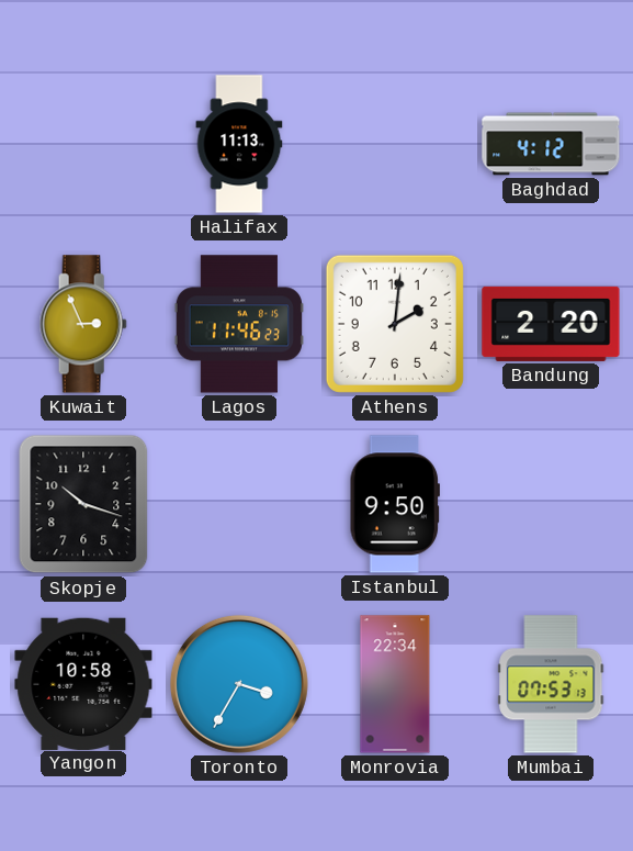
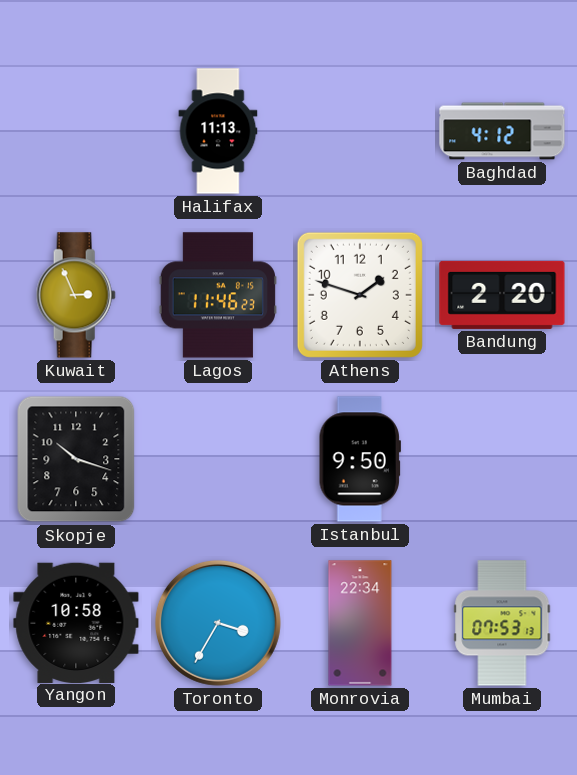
Athens: 2:01 -> 1:48 (360, 295)
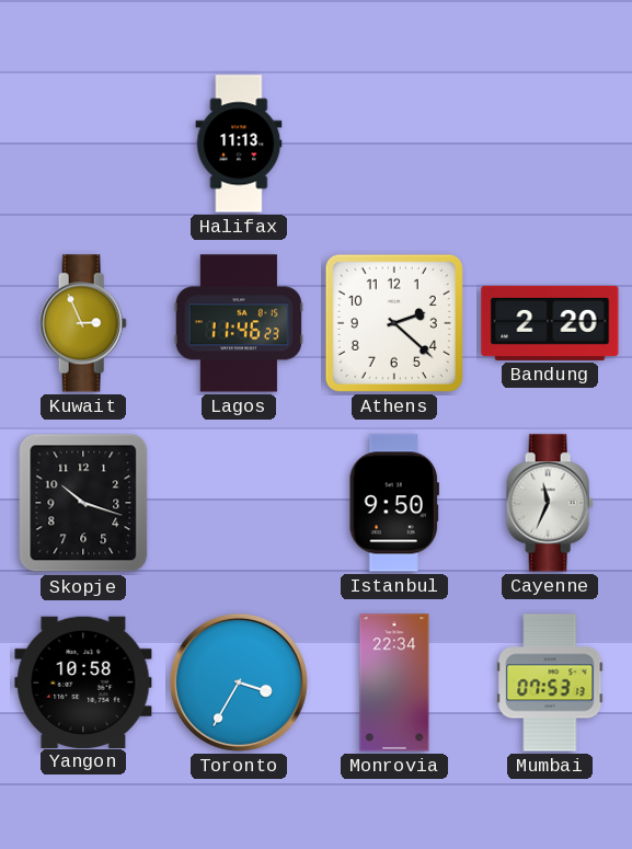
Baghdad: 4:12 -> none (502, 131)
Athens: 1:48 -> 2:22 (394, 323)
Cayenne: none -> 11:34 (550, 503)
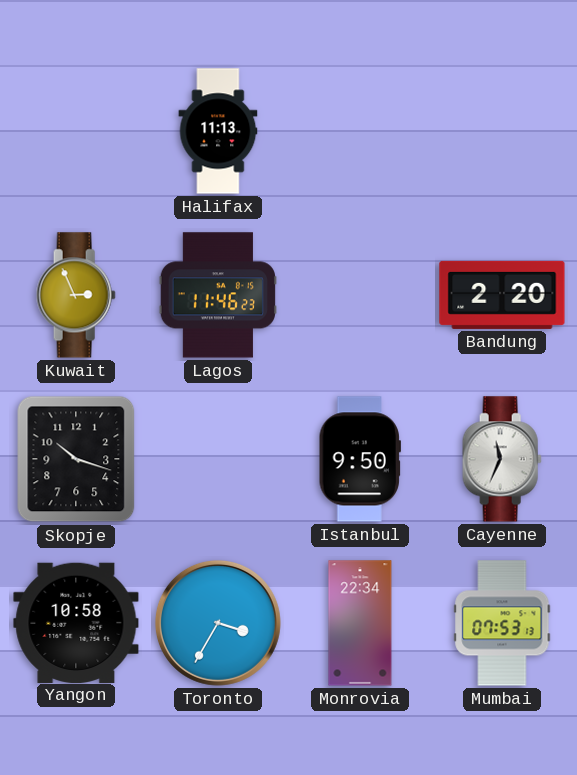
Athens: 2:22 -> none (394, 323)
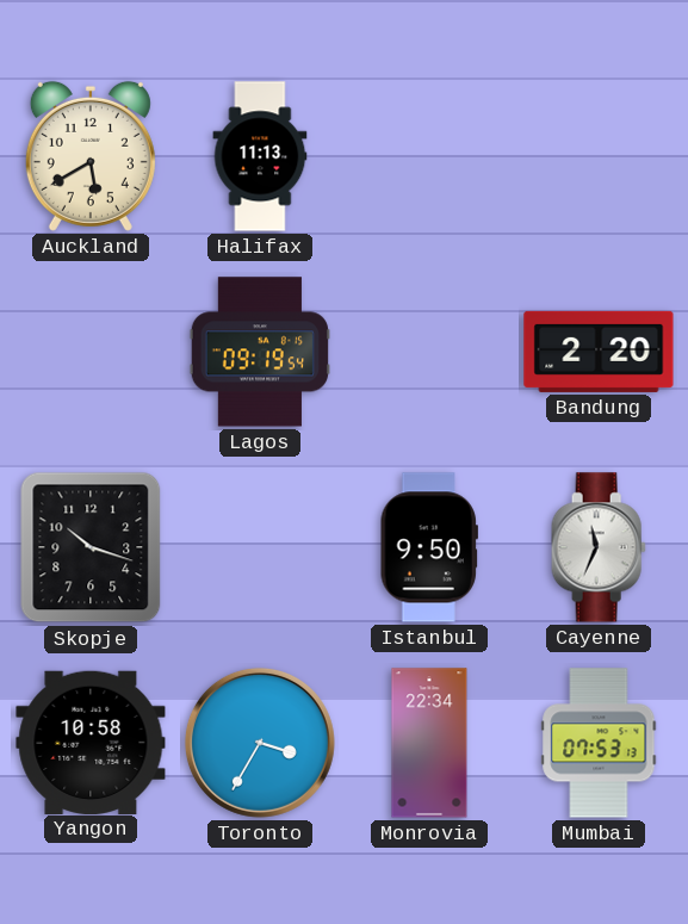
Auckland: none -> 5:40 (91, 156)
Kuwait: 2:56 -> none (76, 295)
Lagos: 11:46 -> 09:19 (260, 352)
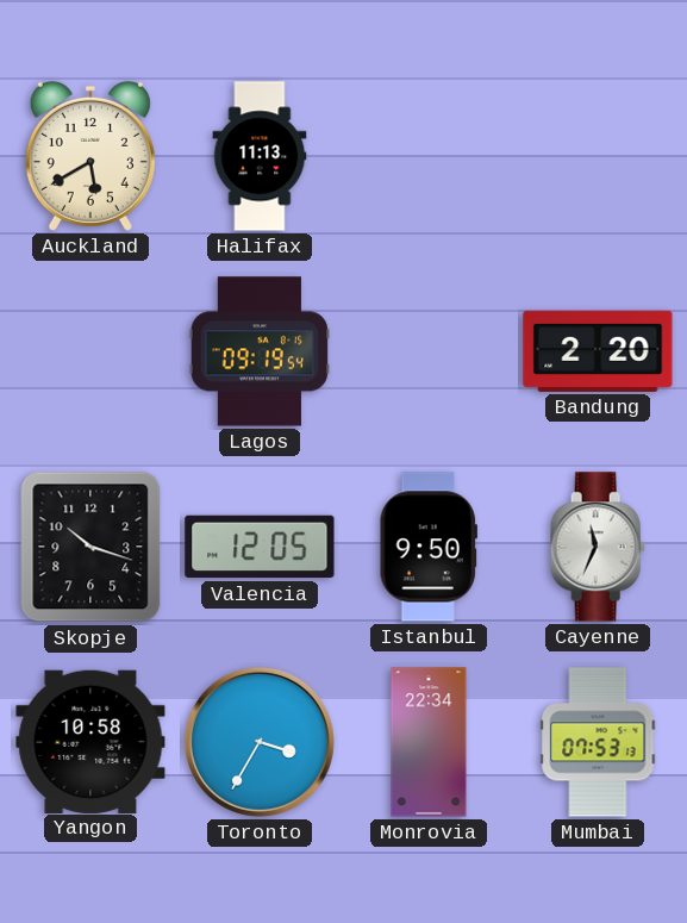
Valencia: none -> 12:05 (260, 547)
